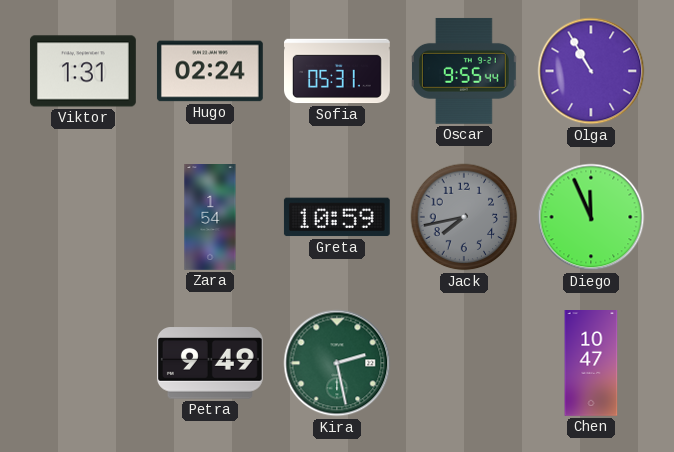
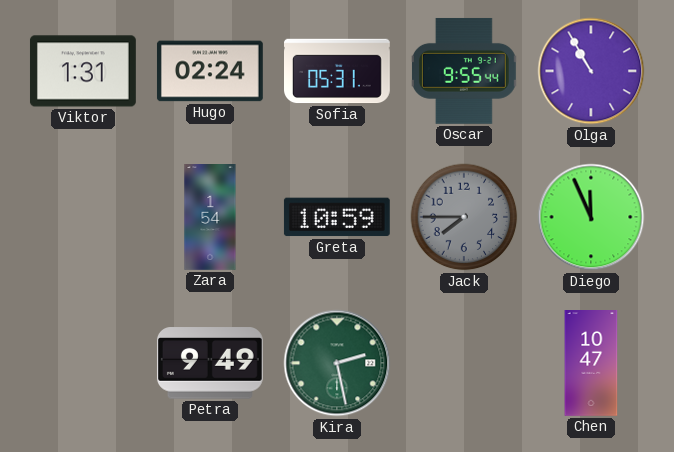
Jack: 7:43 -> 7:45 (464, 217)
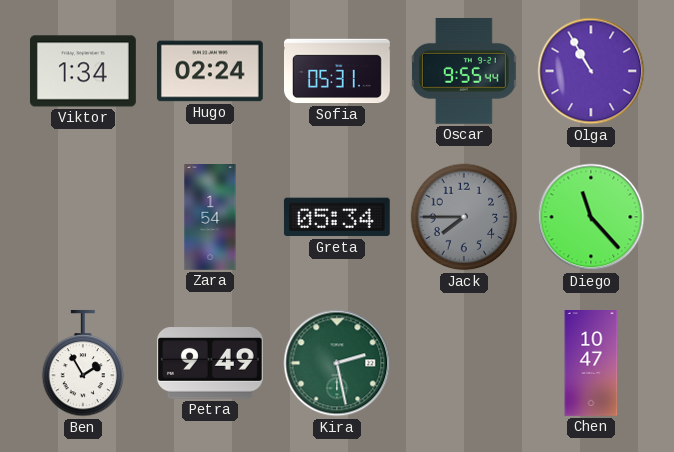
Viktor: 1:31 -> 1:34 (83, 71)
Greta: 10:59 -> 05:34 (337, 217)
Diego: 11:56 -> 11:23 (591, 217)
Ben: none -> 1:55 (83, 363)
